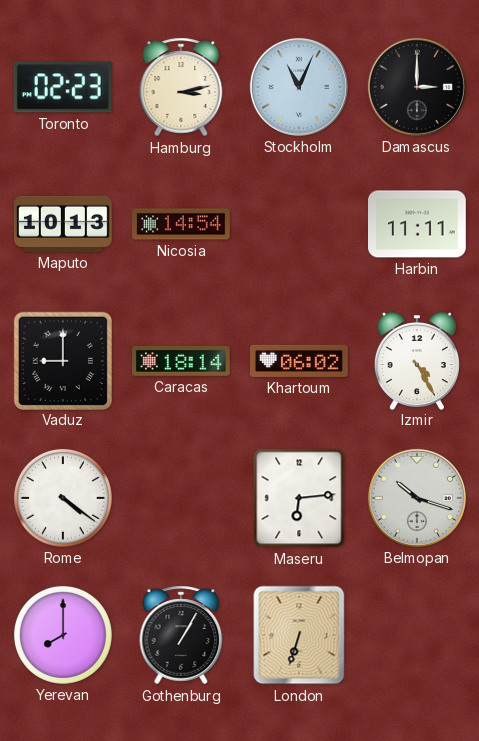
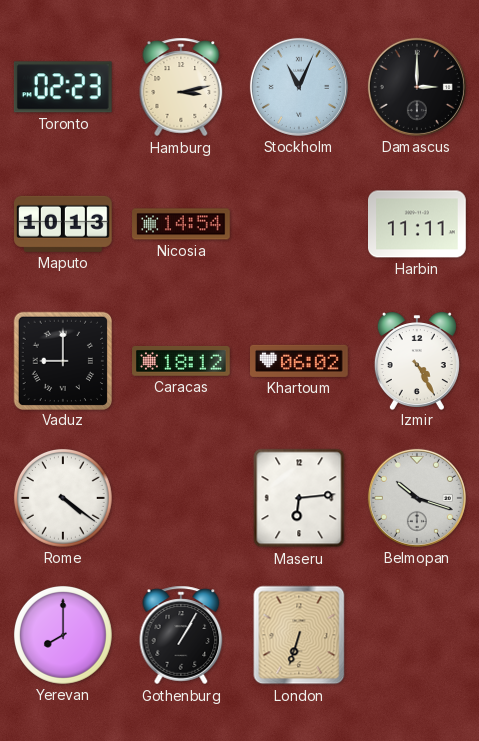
Caracas: 18:14 -> 18:12 (182, 362)
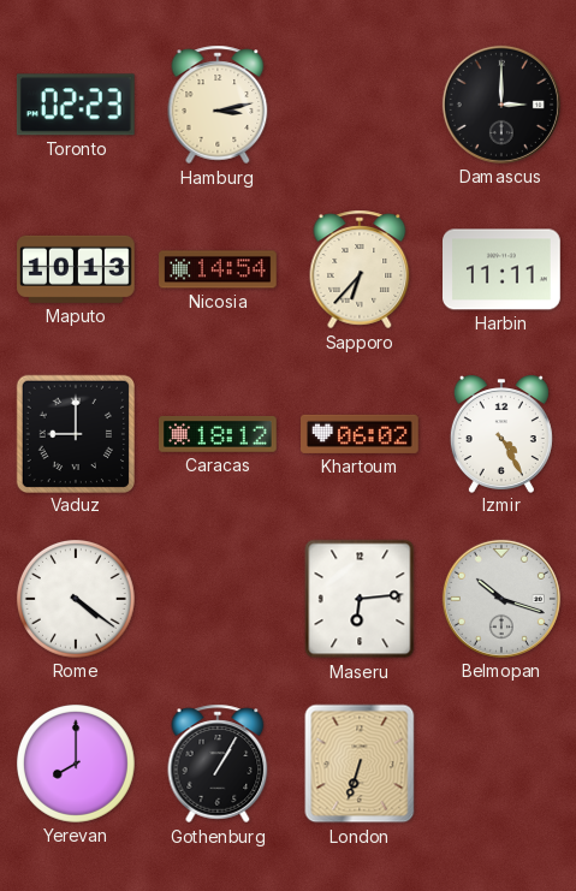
Stockholm: 11:04 -> none (299, 87)
Sapporo: none -> 6:37 (360, 269)
